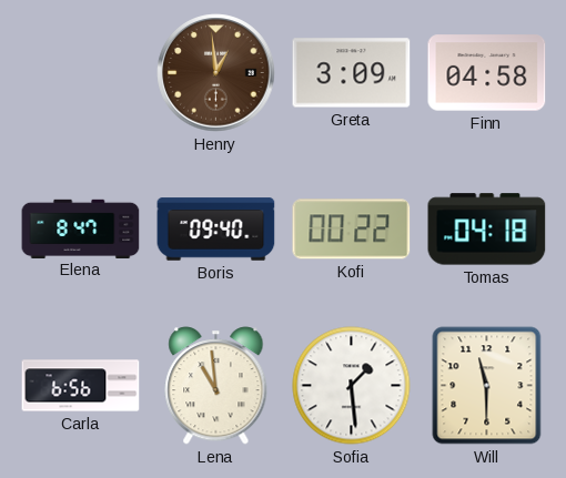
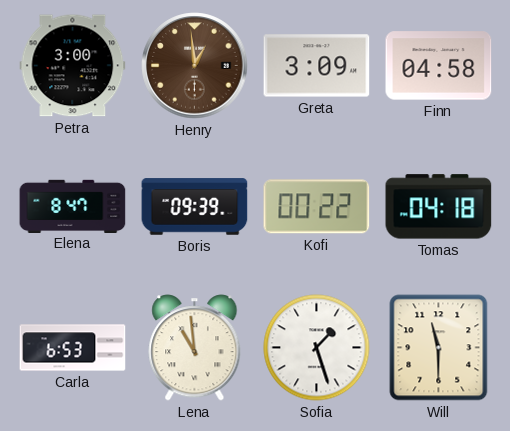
Petra: none -> 3:00 (73, 66)
Boris: 09:40 -> 09:39 (195, 207)
Carla: 6:56 -> 6:53 (73, 348)
Sofia: 1:29 -> 1:27 (317, 348)
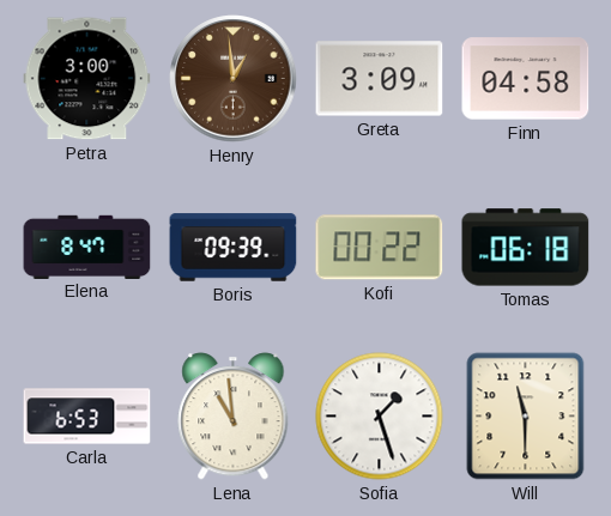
Tomas: 04:18 -> 06:18 (526, 248)
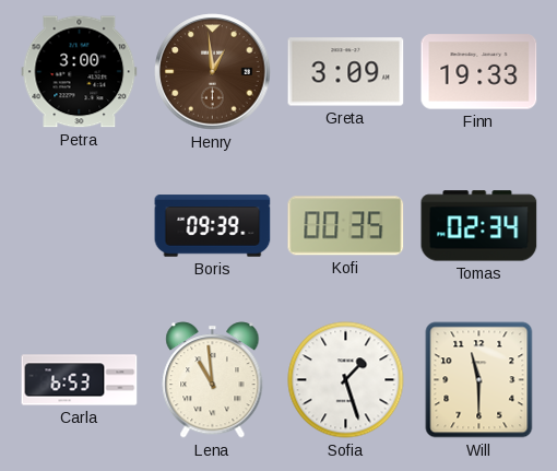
Finn: 04:58 -> 19:33 (479, 72)
Elena: 8:47 -> none (87, 247)
Kofi: 00:22 -> 00:35 (346, 226)
Tomas: 06:18 -> 02:34 (479, 226)
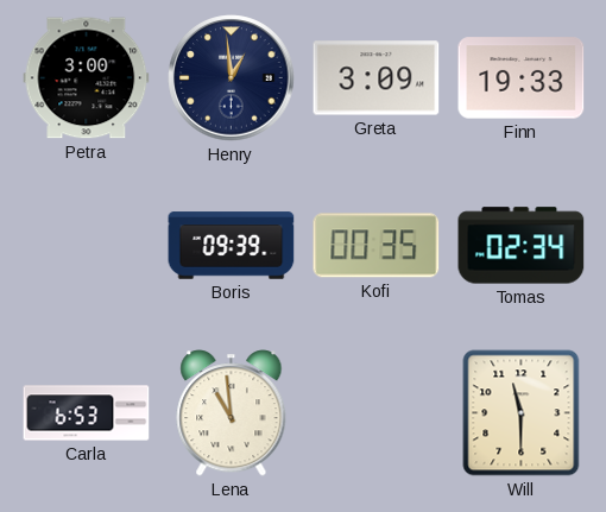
Henry dial: brown -> navy (232, 78)
Sofia: 1:27 -> none (346, 380)
